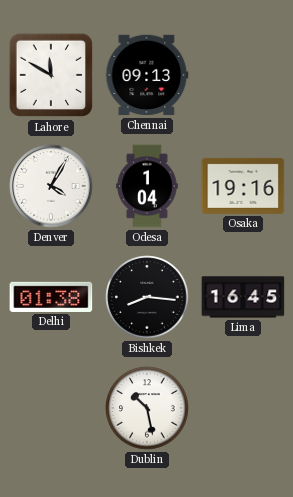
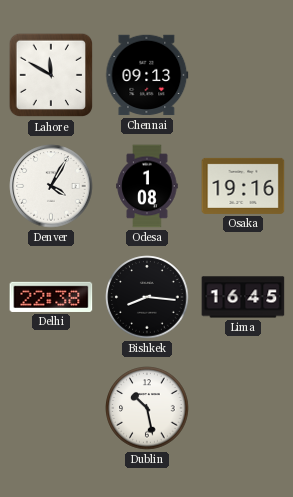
Odesa: 1:04 -> 1:08 (147, 186)
Delhi: 01:38 -> 22:38 (51, 297)
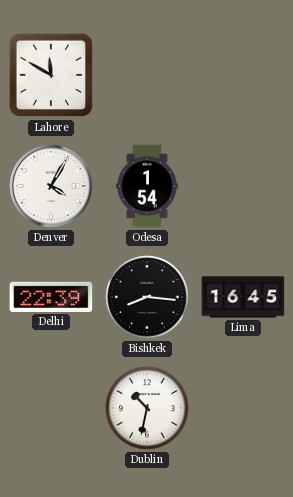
Chennai: 09:13 -> none (147, 75)
Odesa: 1:08 -> 1:54 (147, 186)
Osaka: 19:16 -> none (243, 186)
Delhi: 22:38 -> 22:39 (51, 297)
Dublin: 10:28 -> 10:32 (147, 408)
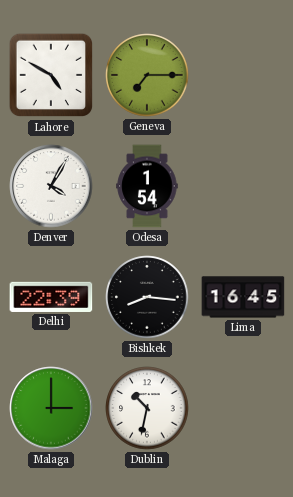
Lahore: 11:50 -> 4:50 (51, 75)
Geneva: none -> 7:15 (147, 75)
Malaga: none -> 3:00 (51, 408)
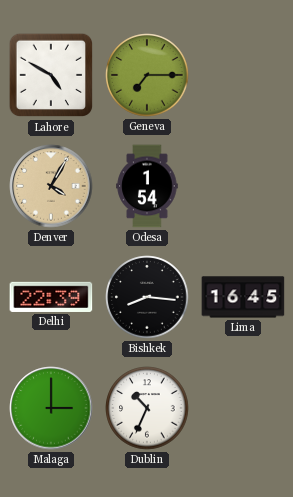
Denver dial: white -> champagne (51, 186)
Dublin: 10:32 -> 10:34 (147, 408)
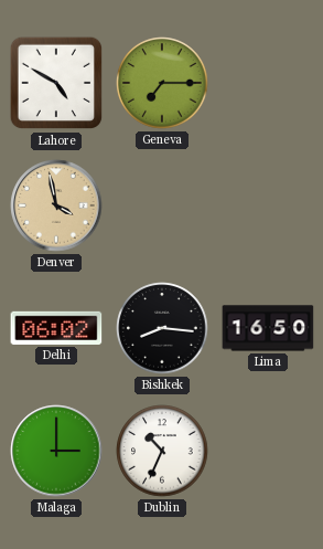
Denver: 4:05 -> 3:58 (56, 205)
Odesa: 1:54 -> none (147, 186)
Delhi: 22:39 -> 06:02 (56, 328)
Lima: 16:45 -> 16:50 (268, 328)
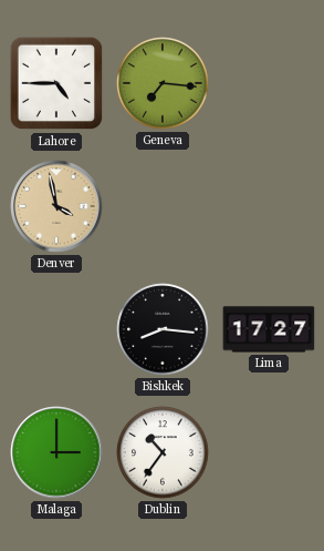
Lahore: 4:50 -> 4:45 (56, 83)
Geneva: 7:15 -> 7:16 (163, 83)
Delhi: 06:02 -> none (56, 328)
Lima: 16:50 -> 17:27 (269, 329)
Dublin: 10:34 -> 10:36 (163, 452)
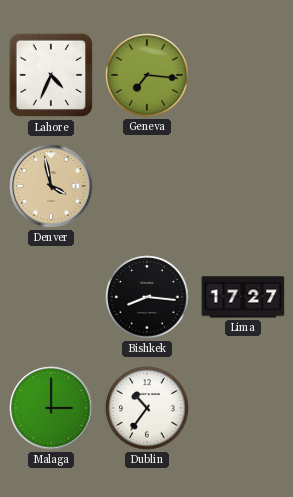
Lahore: 4:45 -> 4:34 (51, 75)
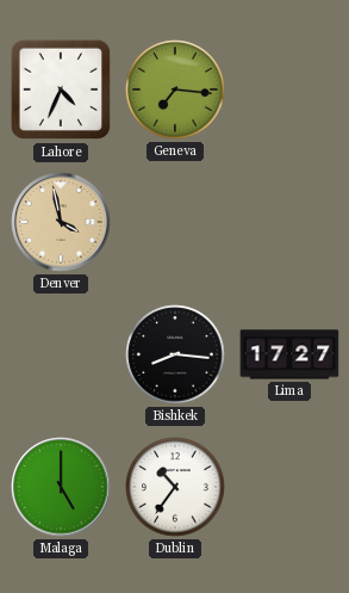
Malaga: 3:00 -> 5:00 (61, 487)
